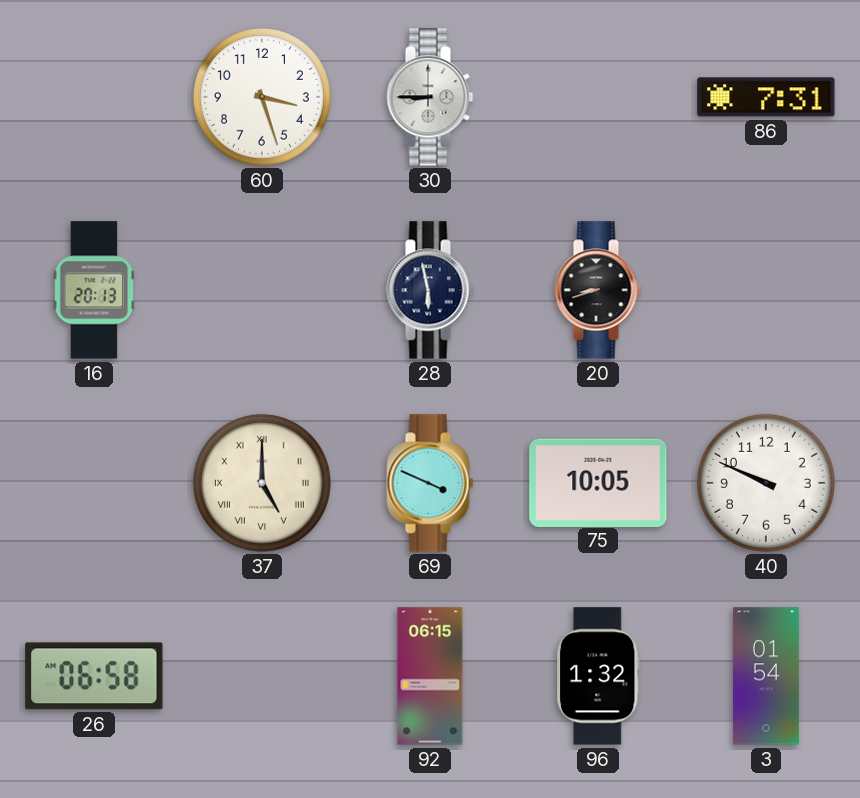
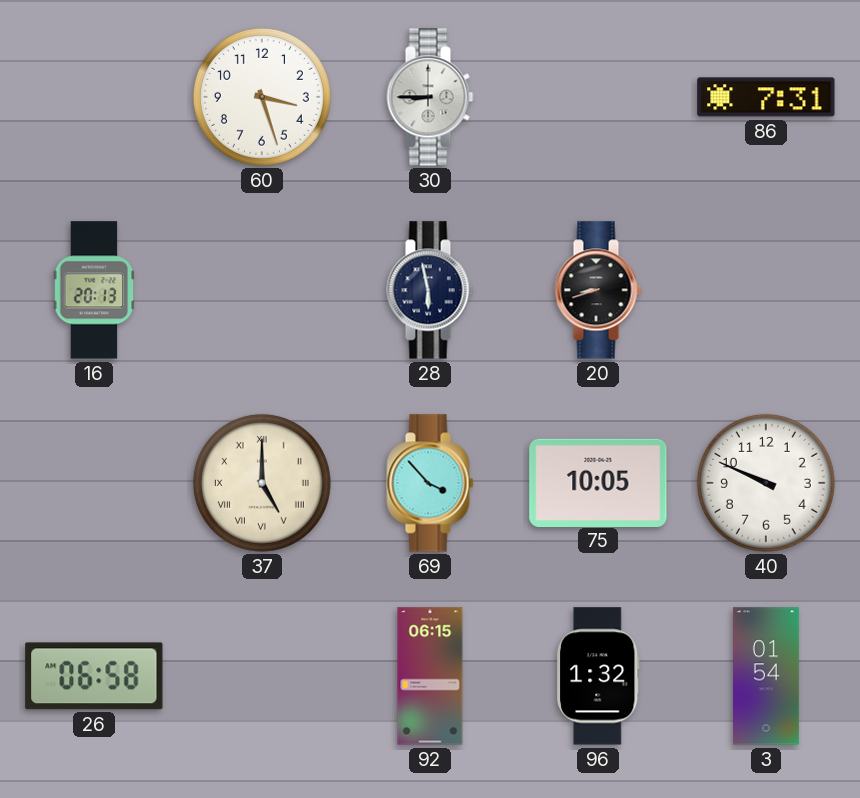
69: 3:49 -> 3:53 (430, 483)
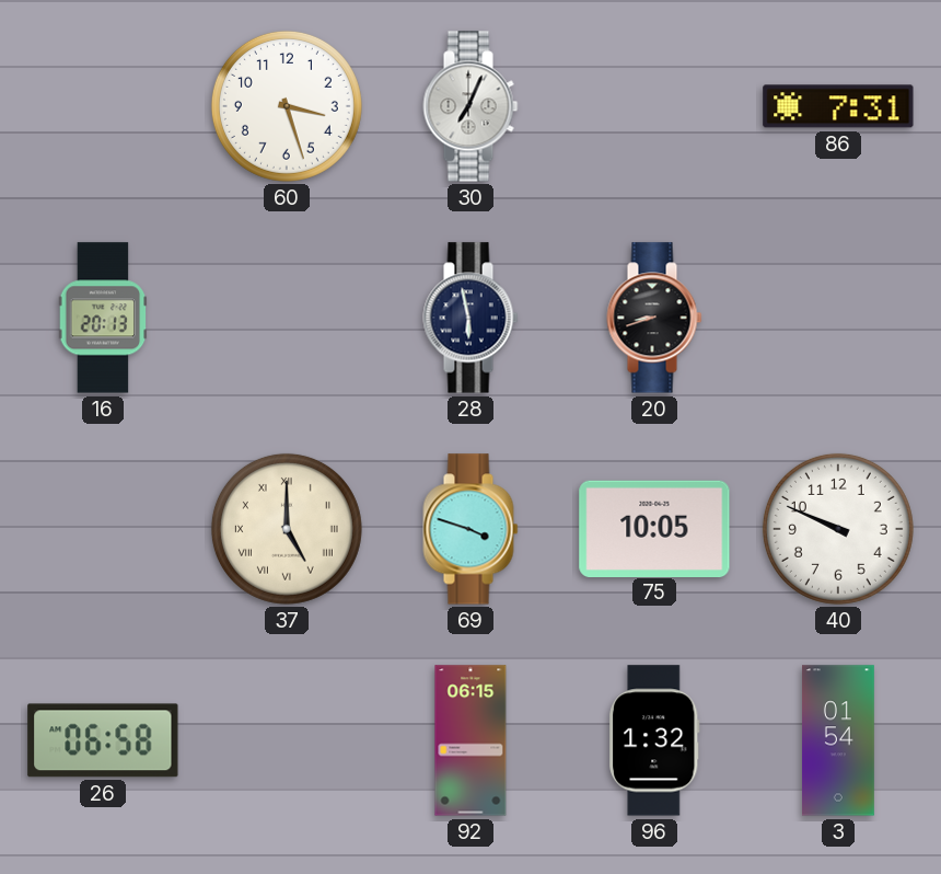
30: 8:45 -> 7:04 (471, 106)
69: 3:53 -> 3:48 (471, 529)
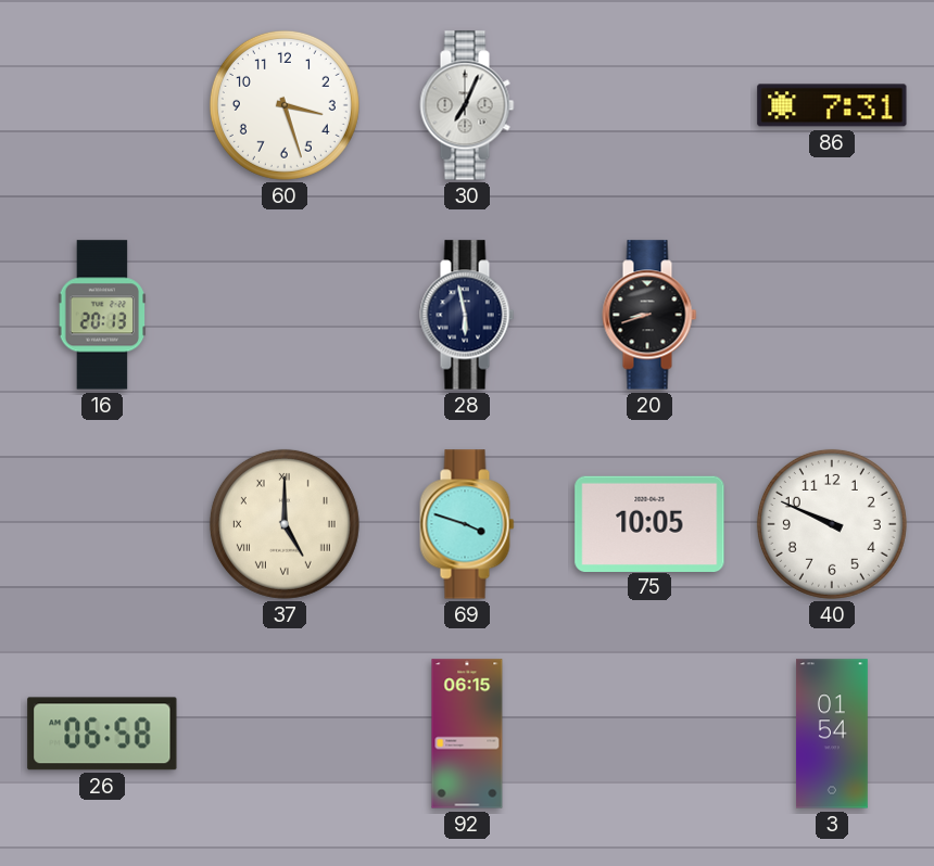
96: 1:32 -> none (654, 740)
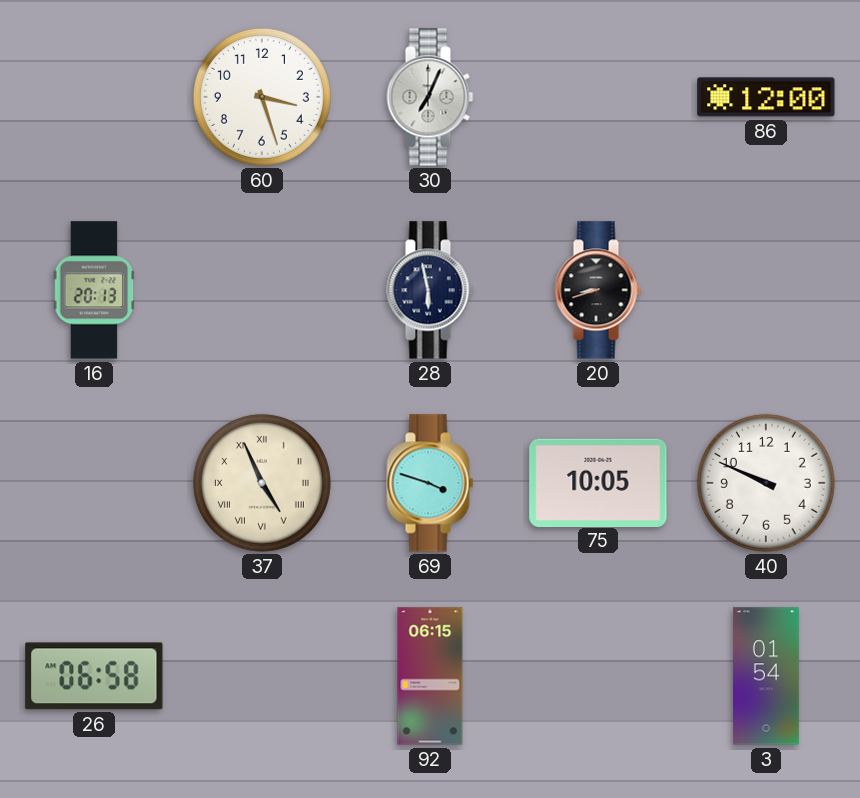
86: 7:31 -> 12:00 (766, 97)
37: 5:00 -> 4:56 (262, 483)
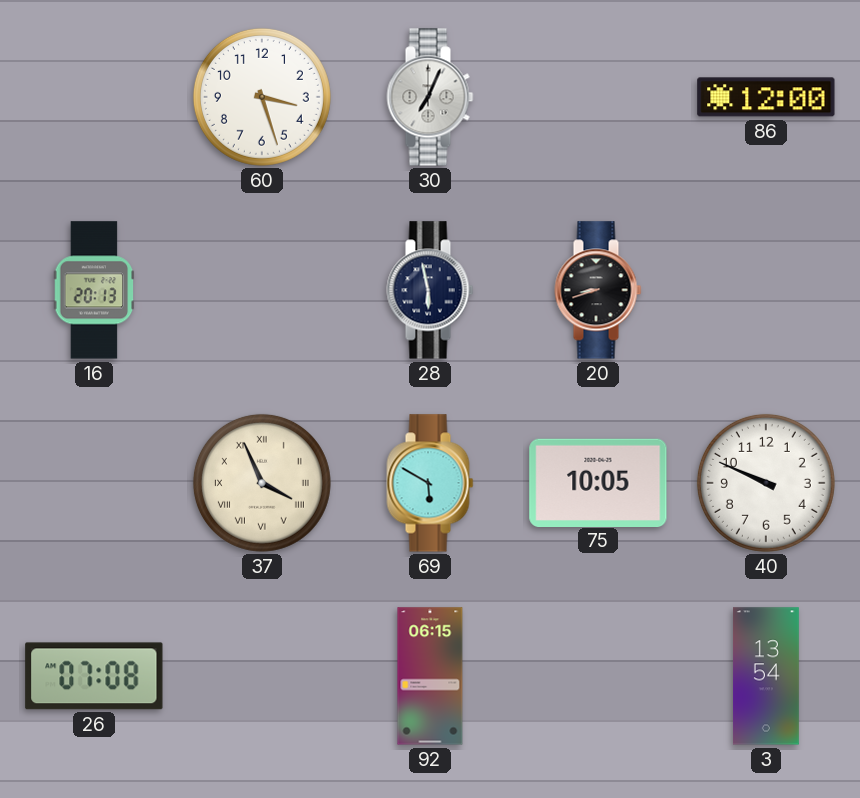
37: 4:56 -> 3:56 (262, 483)
69: 3:48 -> 5:50 (430, 483)
26: 06:58 -> 07:08 (94, 676)
3: 01:54 -> 13:54 (767, 676)
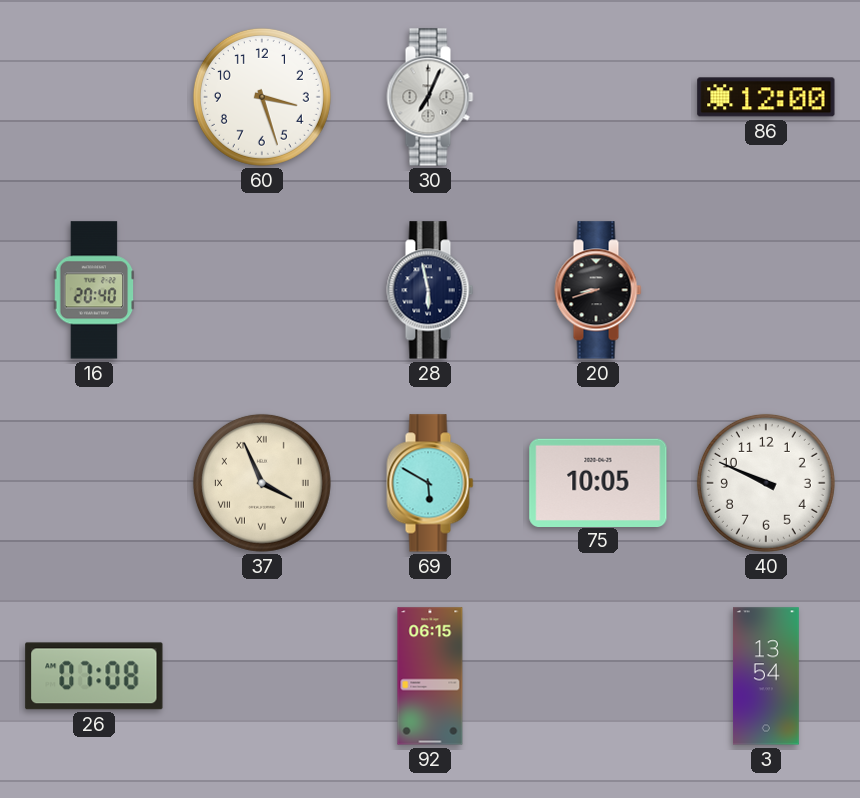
16: 20:13 -> 20:40 (94, 290)
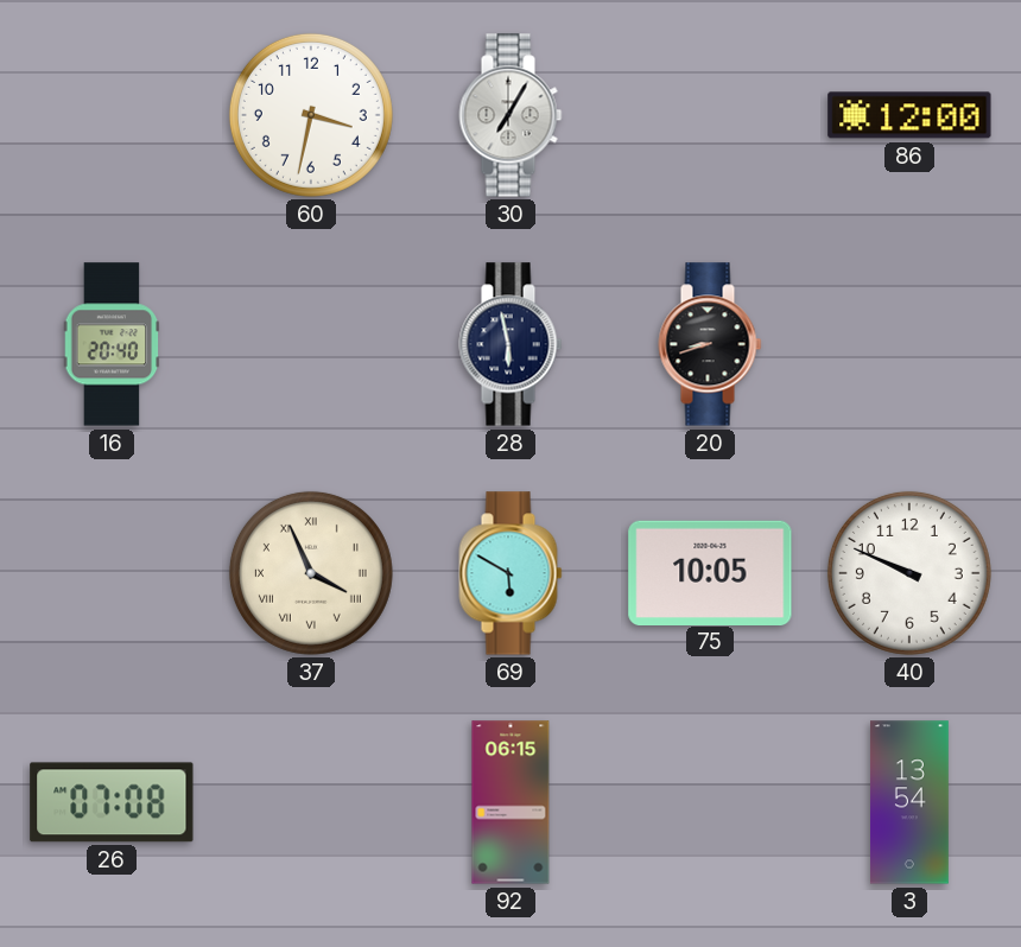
60: 3:27 -> 3:32 (311, 115)
30: 7:04 -> 7:05 (510, 115)
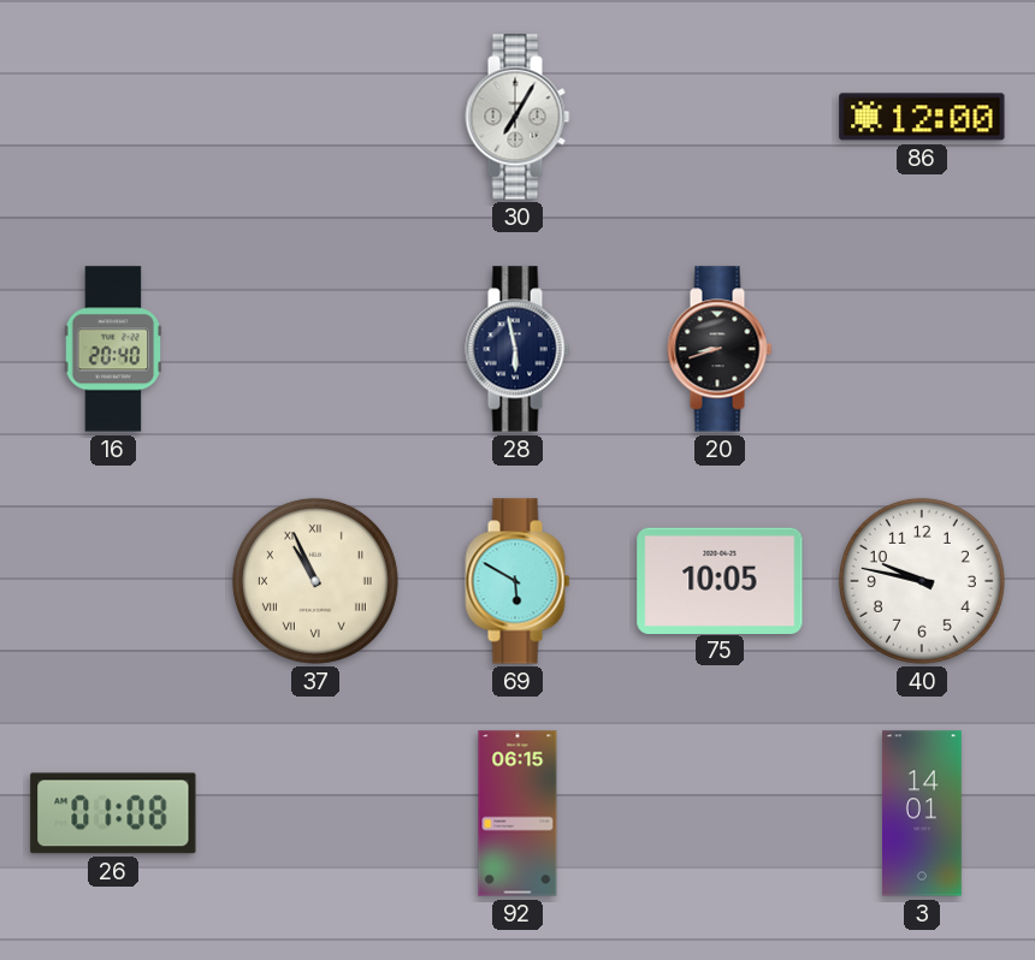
60: 3:32 -> none (311, 115)
37: 3:56 -> 10:56 (315, 581)
40: 9:49 -> 9:47 (922, 581)
26: 07:08 -> 01:08 (113, 813)
3: 13:54 -> 14:01 (923, 813)
